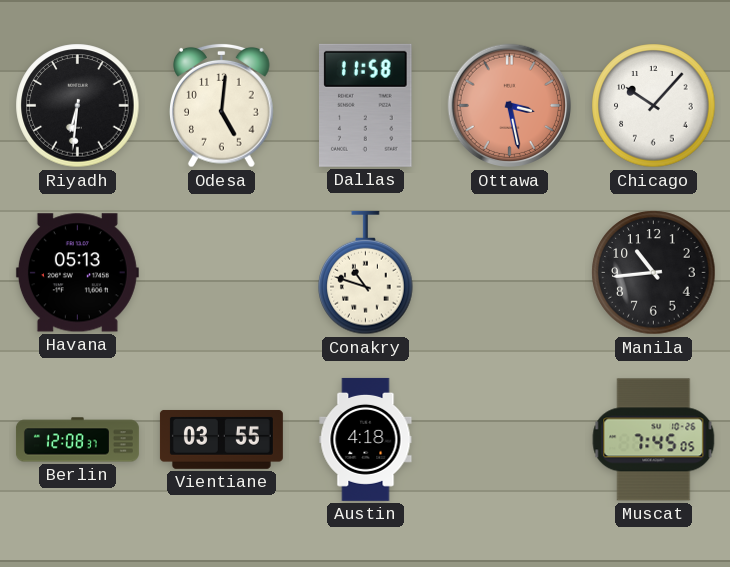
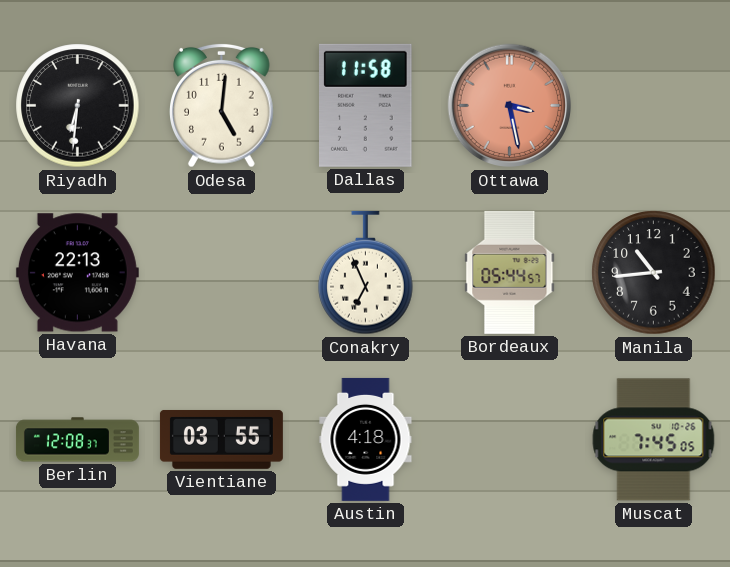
Chicago: 10:07 -> none (654, 106)
Havana: 05:13 -> 22:13 (77, 273)
Conakry: 10:48 -> 6:56 (366, 273)
Bordeaux: none -> 05:44 (510, 272)
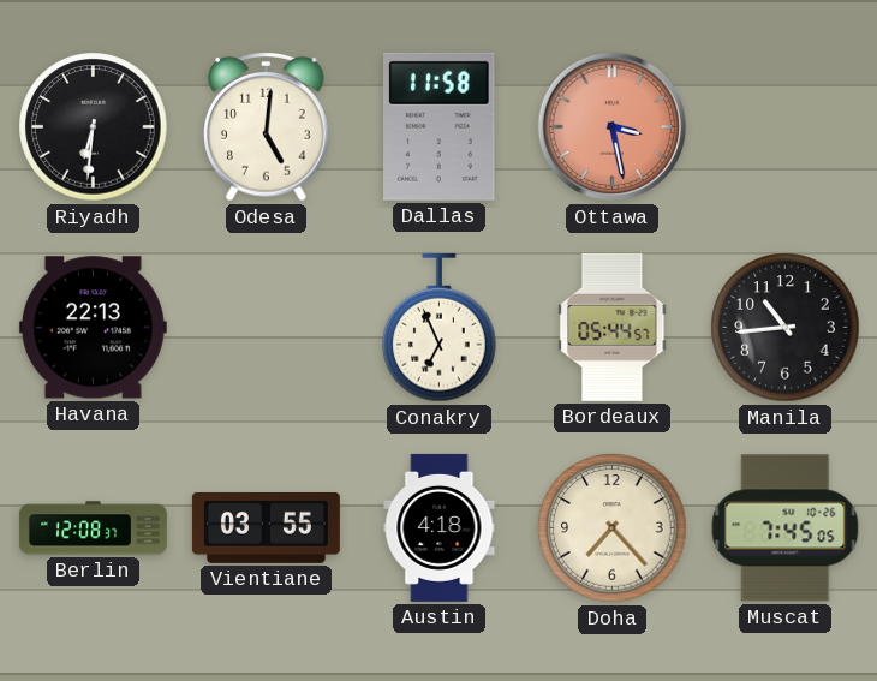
Doha: none -> 7:23 (613, 528)
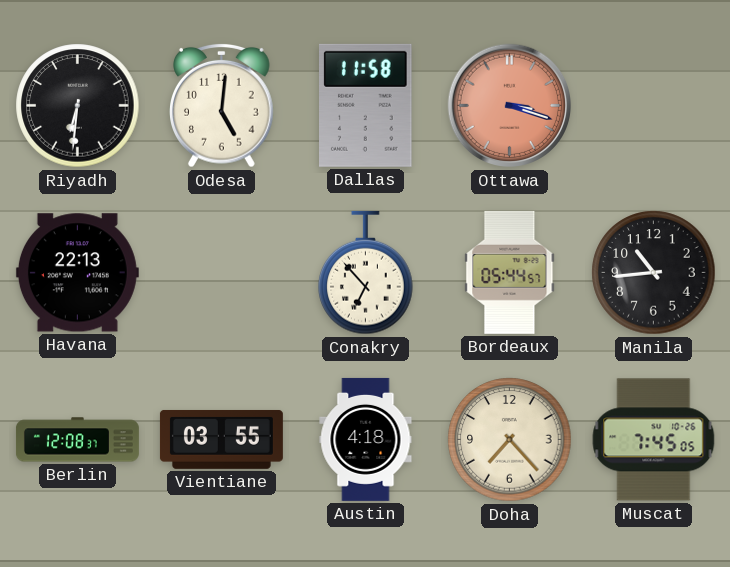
Ottawa: 3:28 -> 3:18 (510, 106)
Conakry: 6:56 -> 6:53 (366, 273)
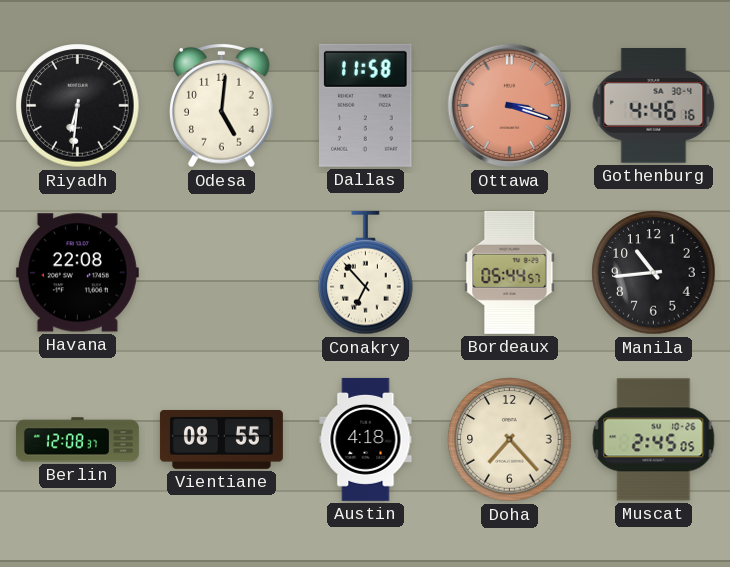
Gothenburg: none -> 4:46 (654, 106)
Havana: 22:13 -> 22:08 (77, 273)
Vientiane: 03:55 -> 08:55 (221, 439)
Muscat: 7:45 -> 2:45 (654, 440)
